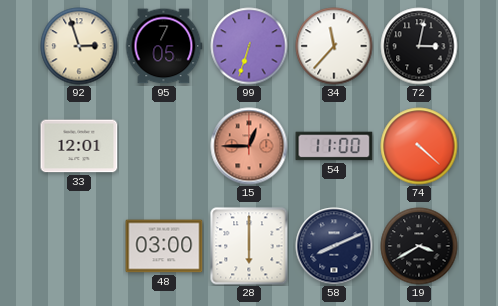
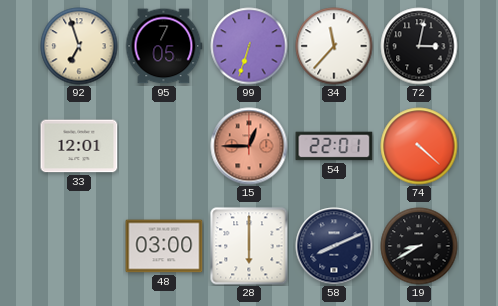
92: 2:57 -> 6:57 (79, 46)
54: 11:00 -> 22:01 (334, 146)
19: 3:40 -> 8:40 (419, 246)
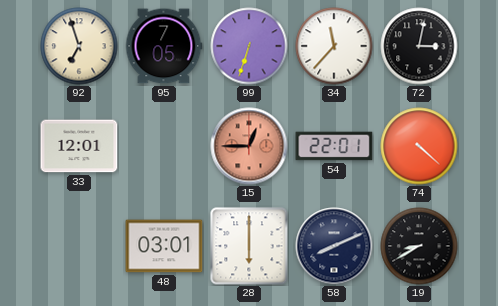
48: 03:00 -> 03:01 (164, 246)
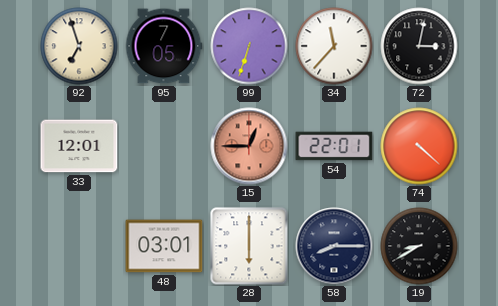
58: 8:11 -> 8:15 (334, 246)
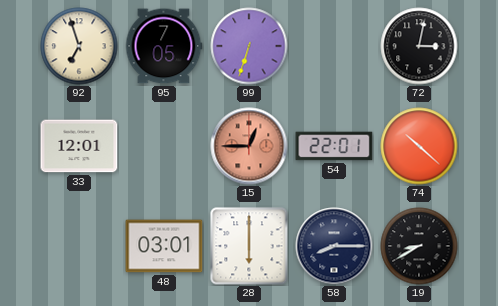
34: 11:37 -> none (334, 46)
74: 4:22 -> 10:22 (419, 146)
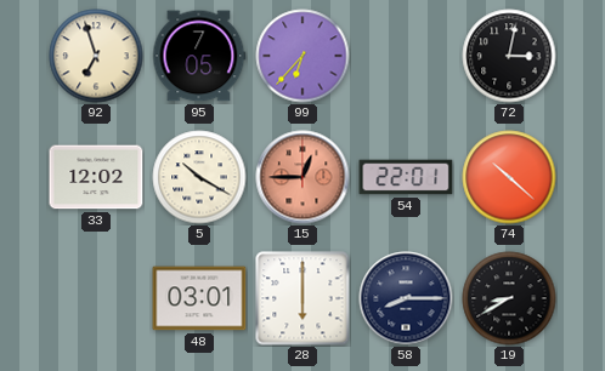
99: 6:33 -> 6:37 (302, 56)
33: 12:01 -> 12:02 (96, 177)
5: none -> 10:20 (199, 177)
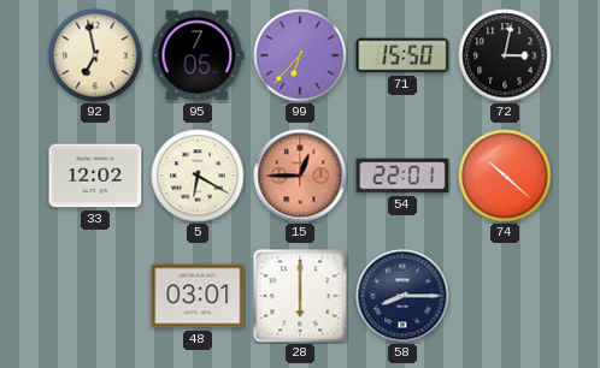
92: 6:57 -> 6:58 (95, 55)
71: none -> 15:50 (402, 55)
5: 10:20 -> 6:20 (198, 176)
19: 8:40 -> none (509, 298)
